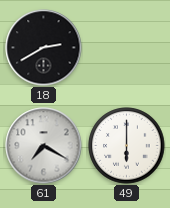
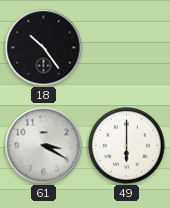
18: 2:40 -> 10:24 (44, 48)
61: 7:20 -> 3:20 (44, 146)
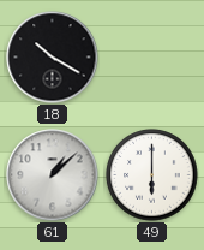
18: 10:24 -> 10:20 (53, 58)
61: 3:20 -> 1:08 (53, 175)
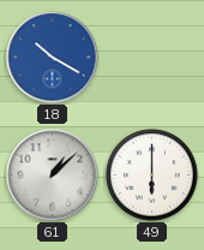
18 dial: black -> blue (53, 58)
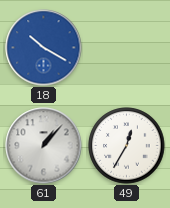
61: 1:08 -> 1:07 (44, 146)
49: 6:00 -> 12:35 (127, 146)
